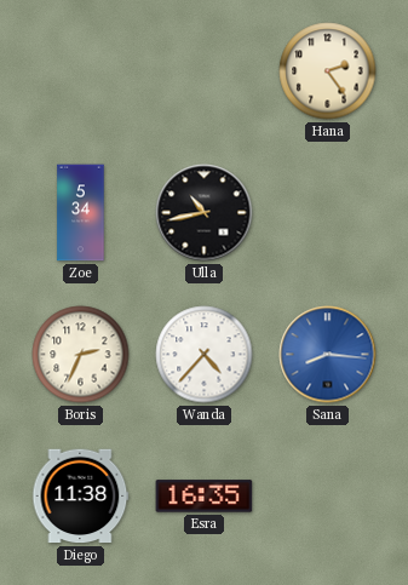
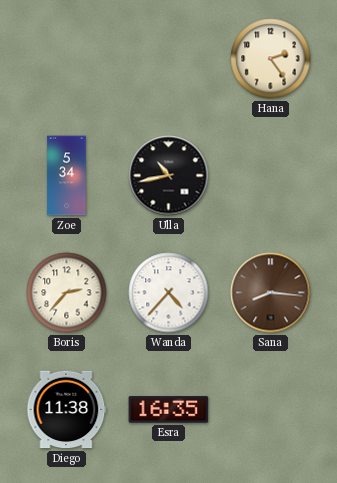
Boris: 2:34 -> 2:37 (67, 293)
Sana dial: blue -> brown (271, 293)
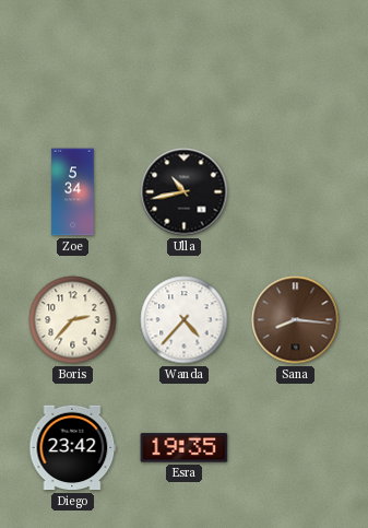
Hana: 2:24 -> none (271, 59)
Diego: 11:38 -> 23:42 (73, 448)
Esra: 16:35 -> 19:35 (185, 448)
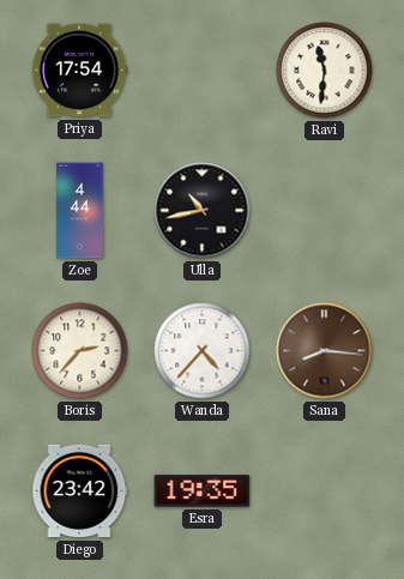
Priya: none -> 17:54 (79, 71)
Ravi: none -> 11:31 (325, 71)
Zoe: 5:34 -> 4:44 (80, 211)
